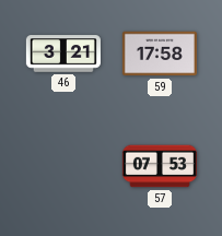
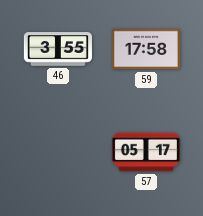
46: 3:21 -> 3:55 (58, 49)
57: 07:53 -> 05:17 (146, 152)
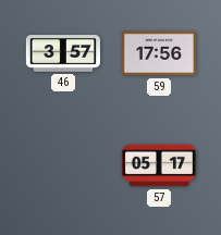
46: 3:55 -> 3:57 (63, 53)
59: 17:58 -> 17:56 (159, 53)
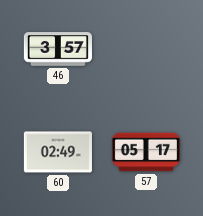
59: 17:56 -> none (159, 53)
60: none -> 02:49 (58, 152)
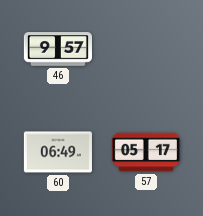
46: 3:57 -> 9:57 (58, 49)
60: 02:49 -> 06:49 (58, 152)
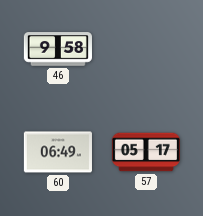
46: 9:57 -> 9:58 (58, 49)
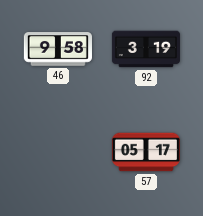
92: none -> 3:19 (146, 49)
60: 06:49 -> none (58, 152)
